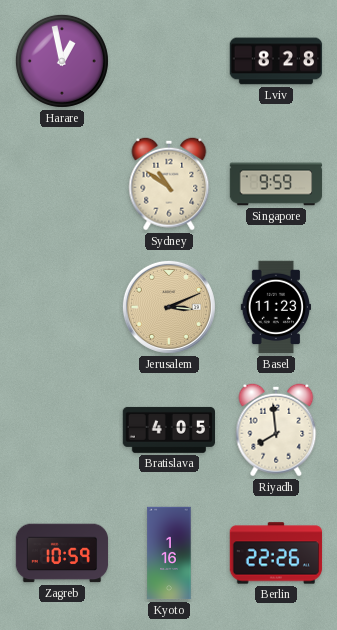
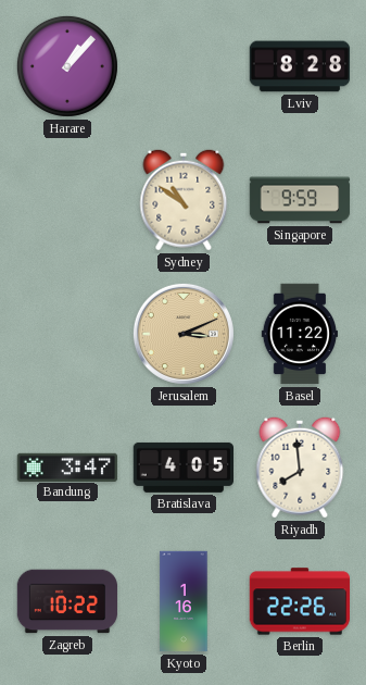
Harare: 12:58 -> 1:07 (67, 66)
Basel: 11:23 -> 11:22 (299, 334)
Bandung: none -> 3:47 (67, 466)
Zagreb: 10:59 -> 10:22 (67, 601)
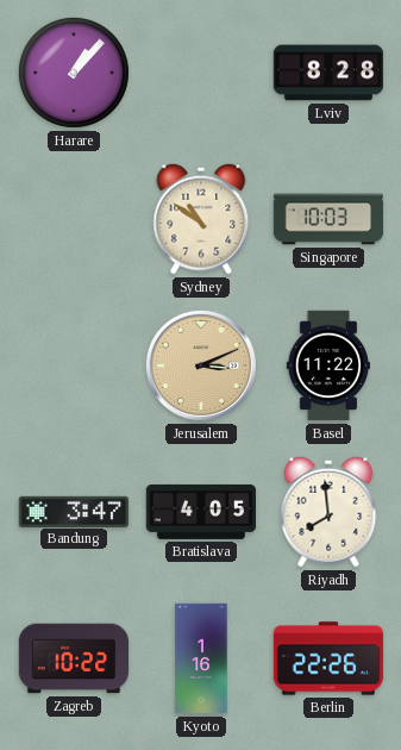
Singapore: 9:59 -> 10:03 (328, 219)
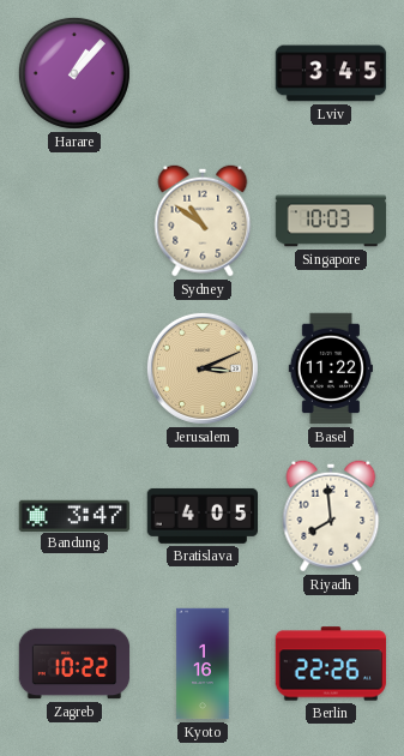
Lviv: 8:28 -> 3:45 (331, 73)
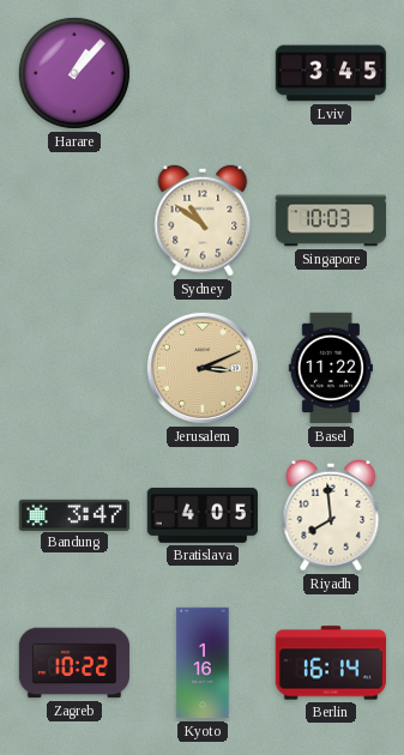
Berlin: 22:26 -> 16:14 (331, 663)
